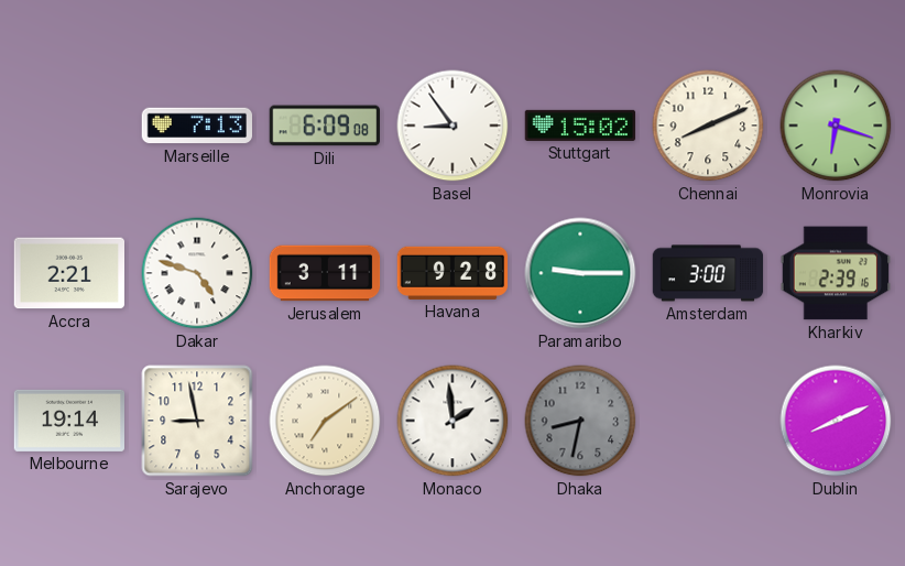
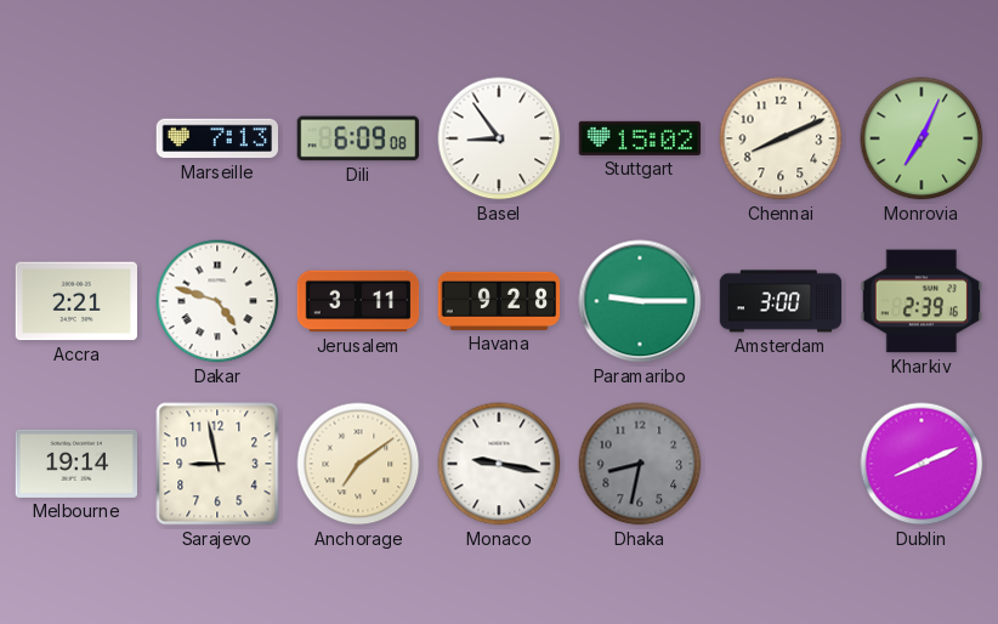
Monrovia: 6:18 -> 7:04 (922, 138)
Monaco: 1:59 -> 9:17 (499, 464)
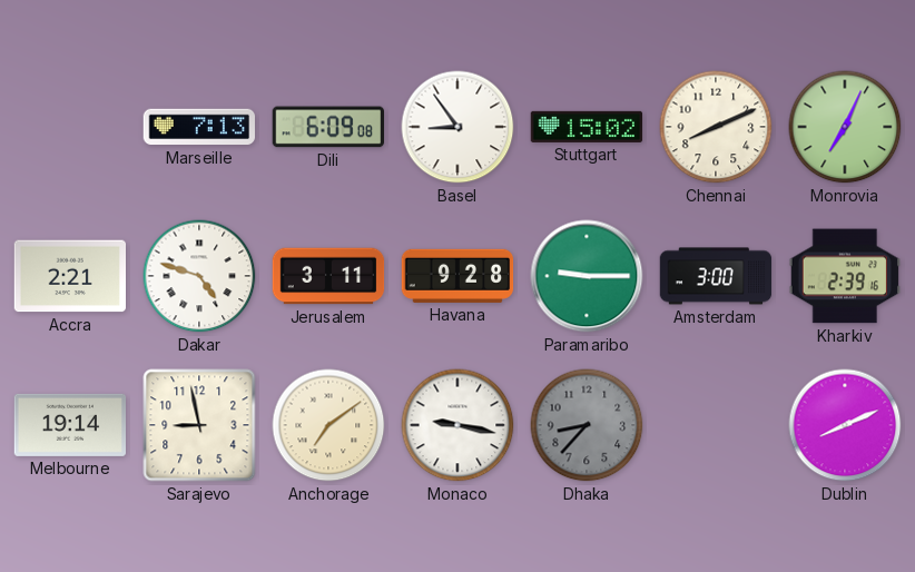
Dhaka: 8:32 -> 8:37 (587, 425)
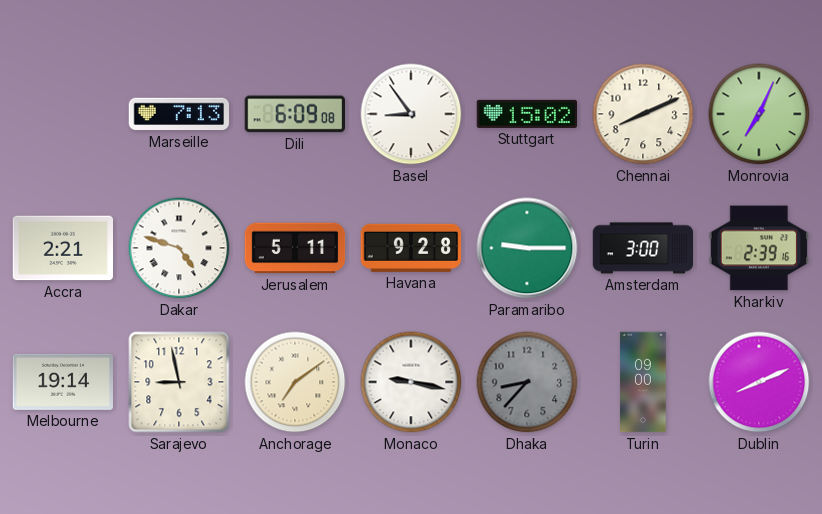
Jerusalem: 3:11 -> 5:11 (295, 248)
Turin: none -> 09:00 (643, 382)
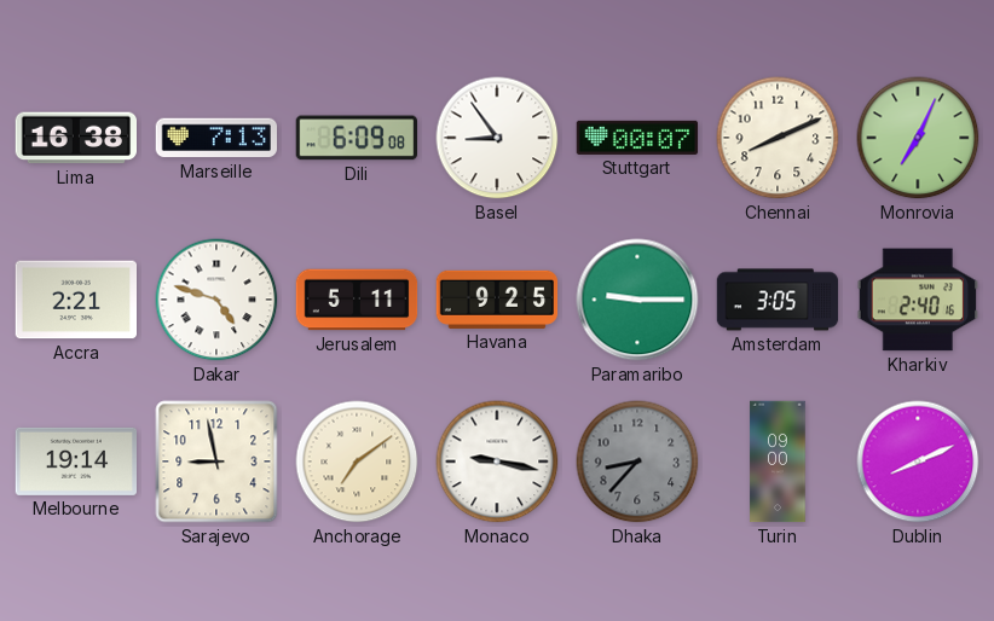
Lima: none -> 16:38 (76, 138)
Stuttgart: 15:02 -> 00:07 (637, 138)
Havana: 9:28 -> 9:25 (497, 300)
Amsterdam: 3:00 -> 3:05 (778, 300)
Kharkiv: 2:39 -> 2:40 (917, 300)
